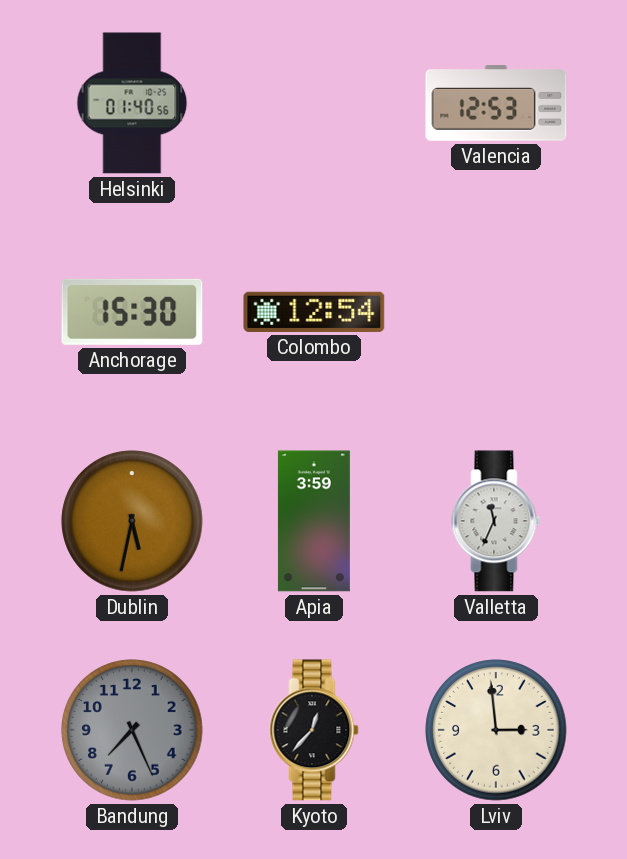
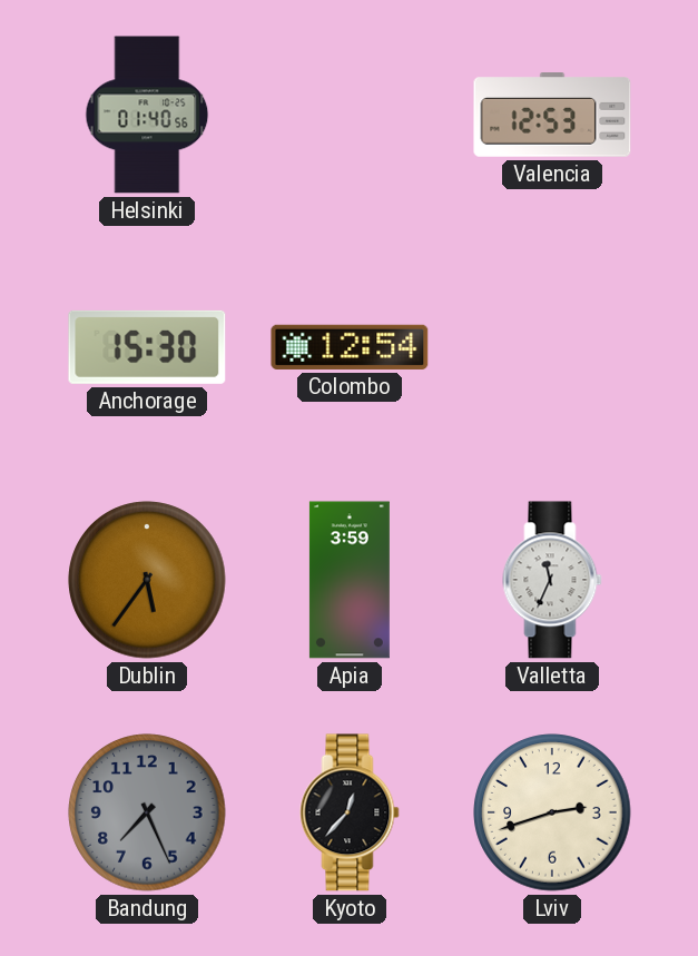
Dublin: 5:32 -> 5:36 (147, 580)
Lviv: 2:59 -> 2:42 (552, 812)
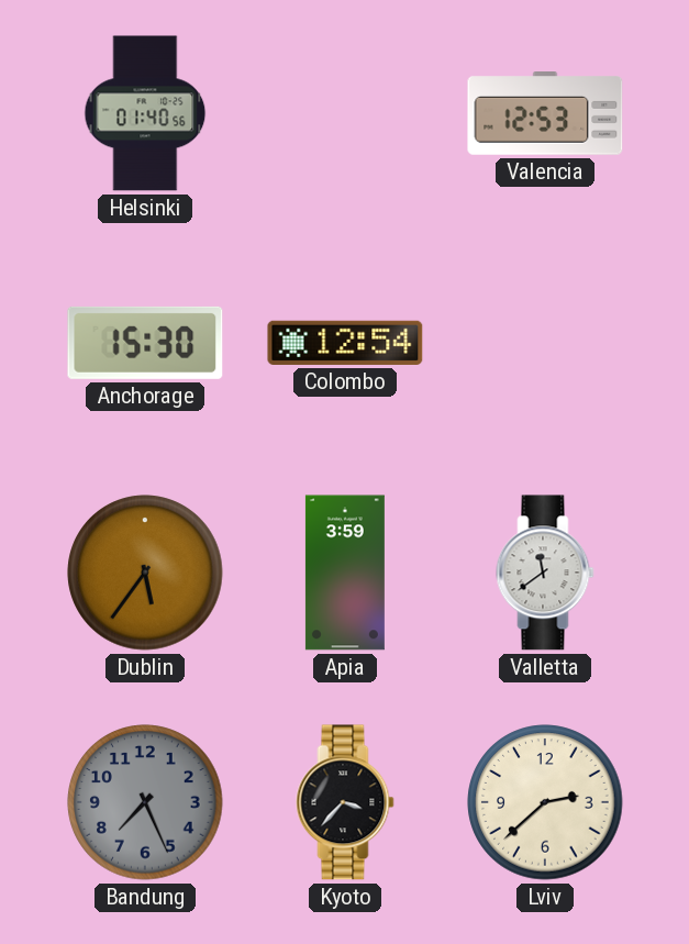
Valletta: 11:34 -> 11:39 (545, 573)
Kyoto: 12:37 -> 3:37 (345, 802)
Lviv: 2:42 -> 2:38 (545, 802)
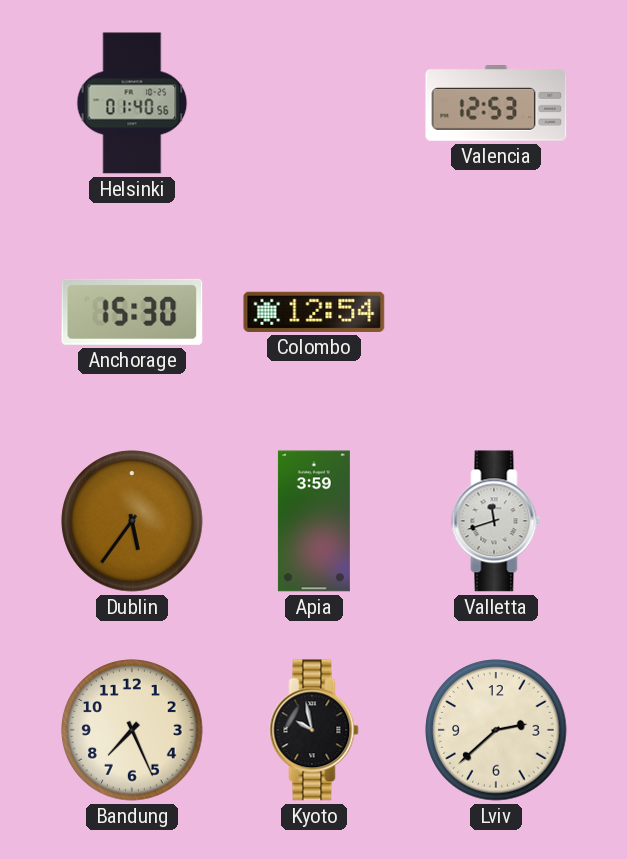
Valletta: 11:39 -> 11:42 (496, 521)
Bandung dial: grey -> cream (132, 730)
Kyoto: 3:37 -> 9:58 (314, 730)
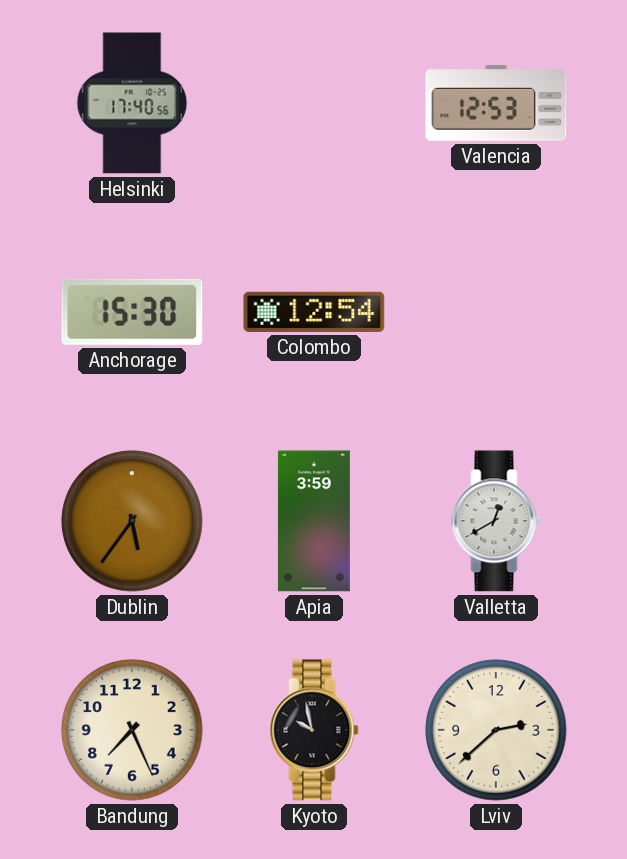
Helsinki: 01:40 -> 17:40 (132, 103)
Valletta: 11:42 -> 12:40 (496, 521)
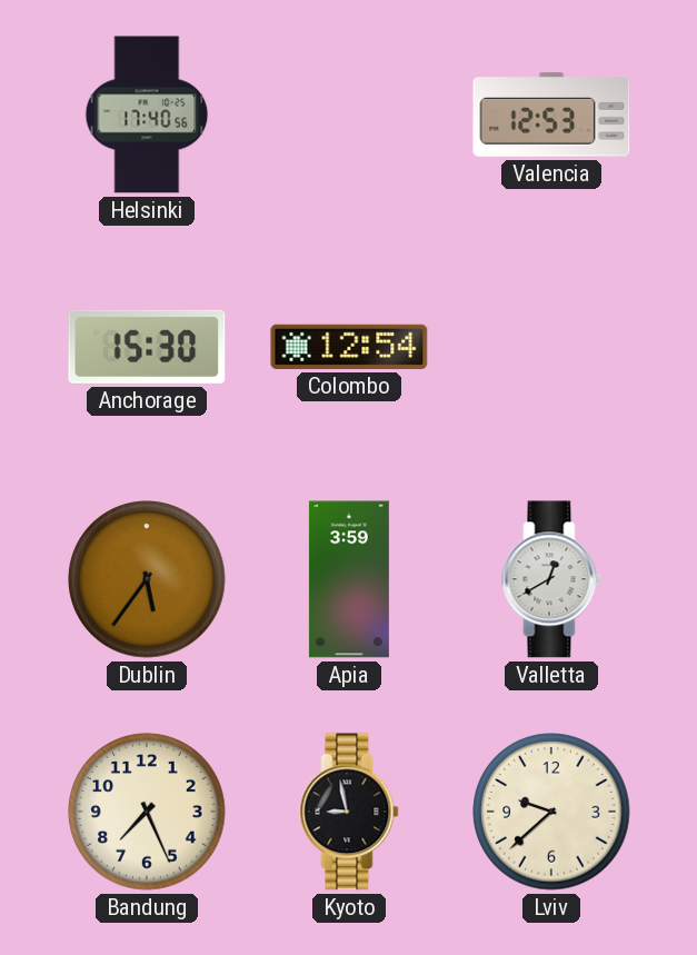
Kyoto: 9:58 -> 8:58 (349, 812)
Lviv: 2:38 -> 9:38 (551, 812)
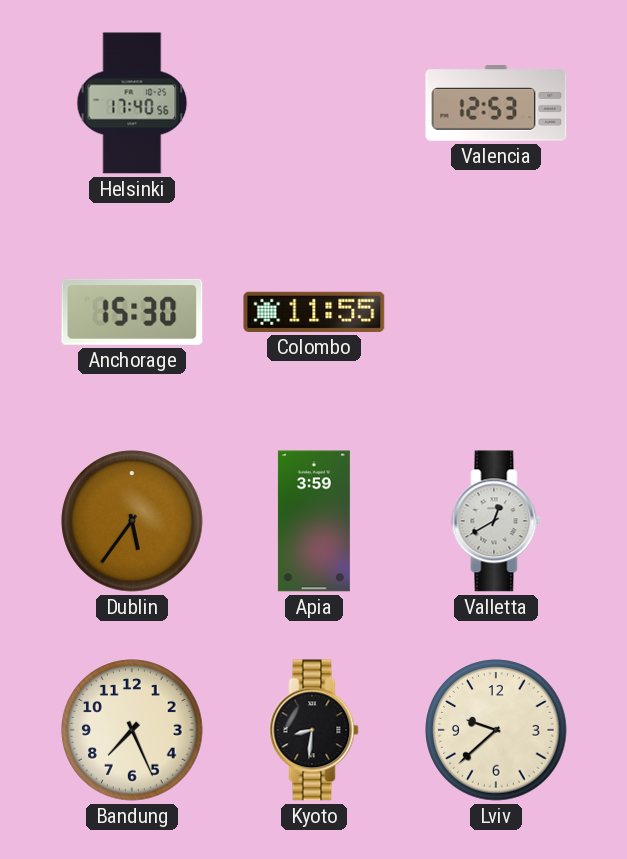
Colombo: 12:54 -> 11:55 (314, 312)
Kyoto: 8:58 -> 8:31 (314, 730)
